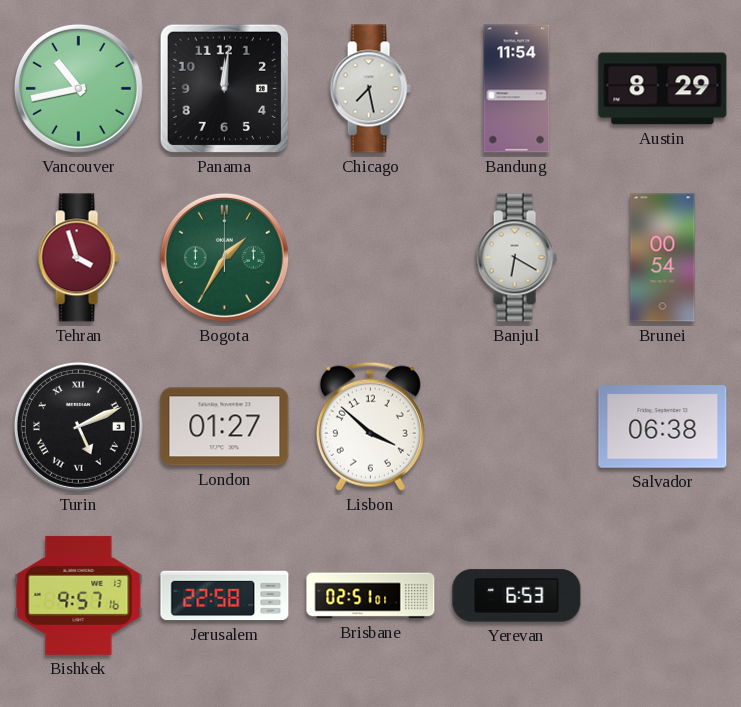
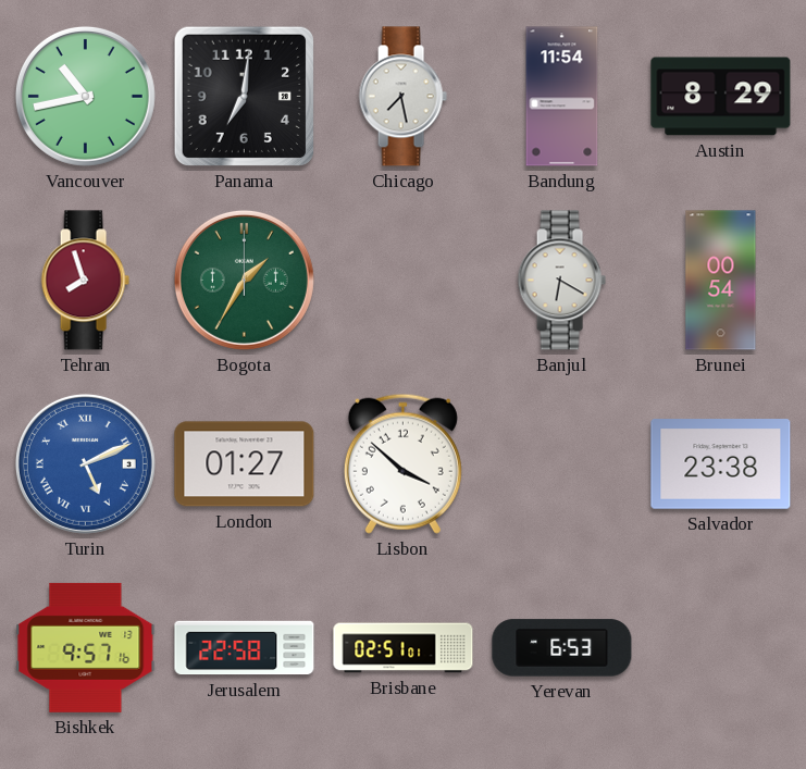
Panama: 12:01 -> 7:01 (244, 96)
Tehran: 3:57 -> 7:57 (85, 281)
Turin dial: black -> blue (85, 463)
Salvador: 06:38 -> 23:38 (721, 464)
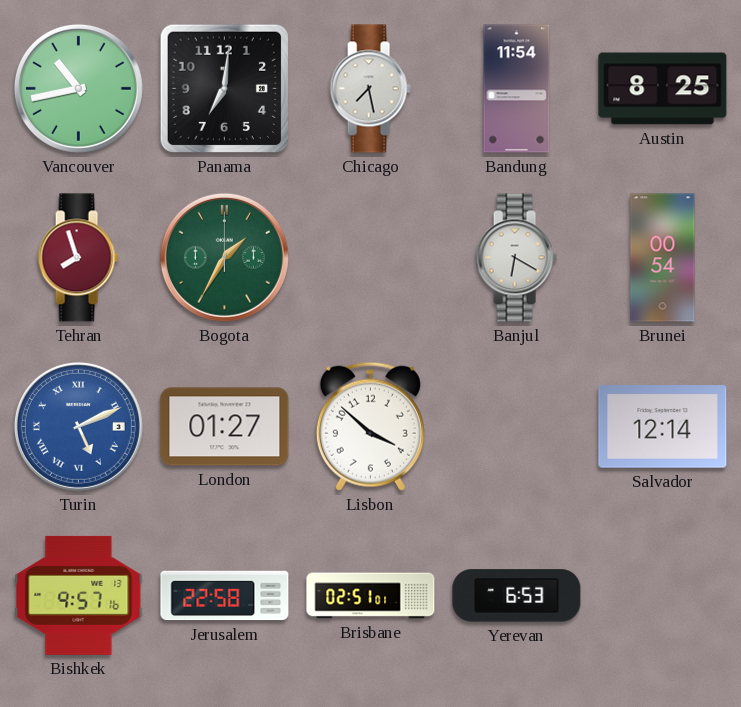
Austin: 8:29 -> 8:25 (663, 89)
Salvador: 23:38 -> 12:14 (663, 427)
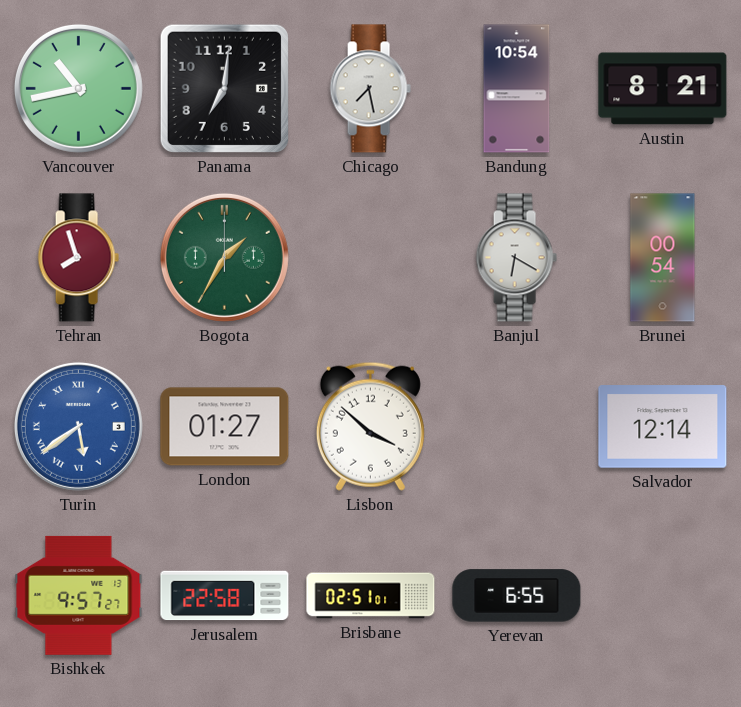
Bandung: 11:54 -> 10:54 (517, 89)
Austin: 8:25 -> 8:21 (663, 89)
Turin: 5:11 -> 5:39 (78, 426)
Bishkek: 9:57:16 -> 9:57:27 (79, 595)
Yerevan: 6:53 -> 6:55 (517, 596)
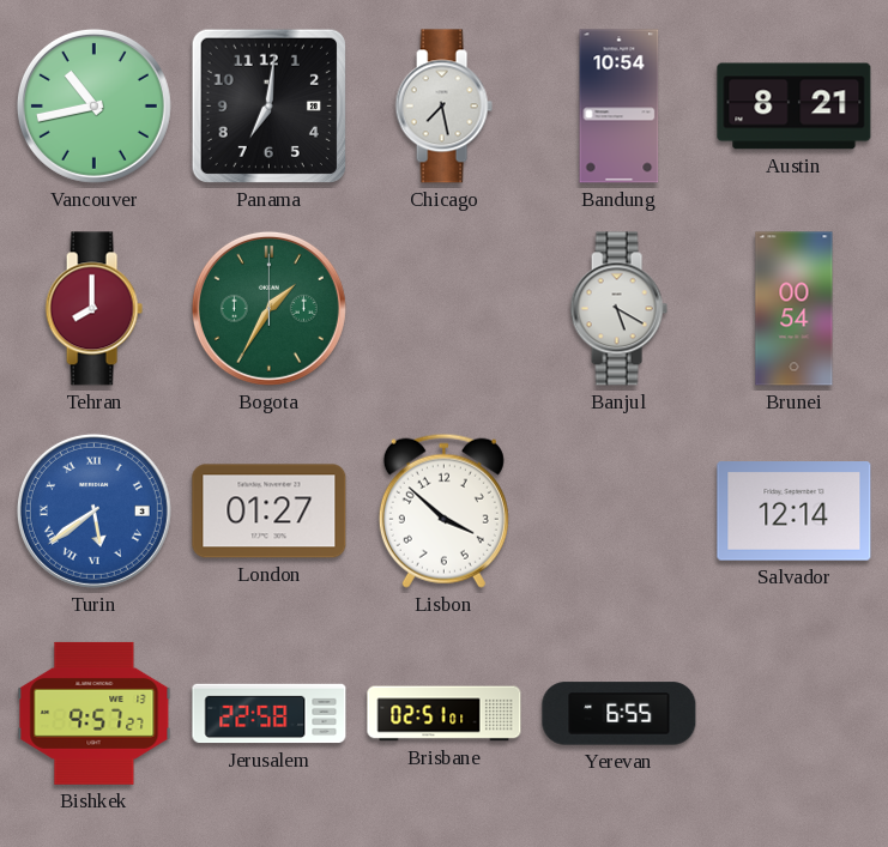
Tehran: 7:57 -> 8:00 (93, 309)
Banjul: 6:20 -> 5:20 (618, 309)
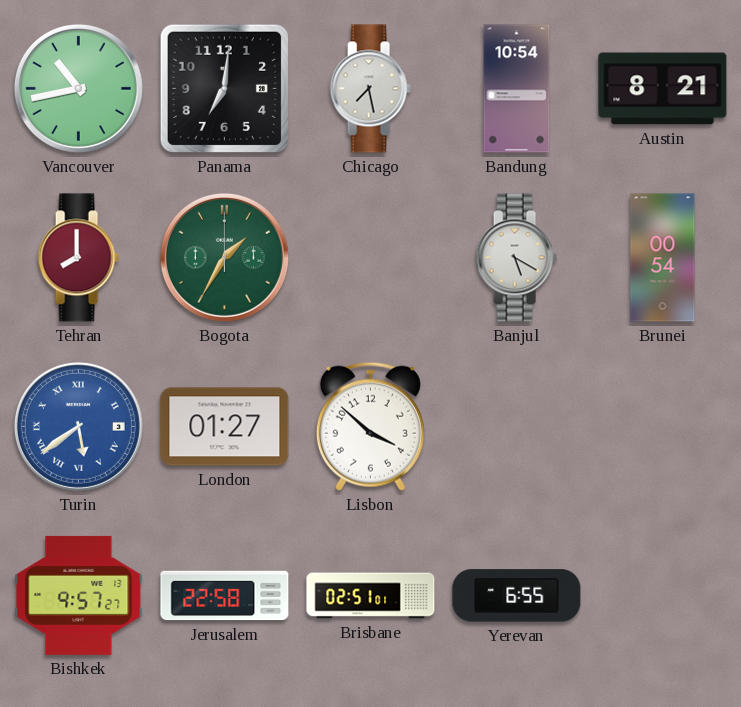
Salvador: 12:14 -> none (795, 512)
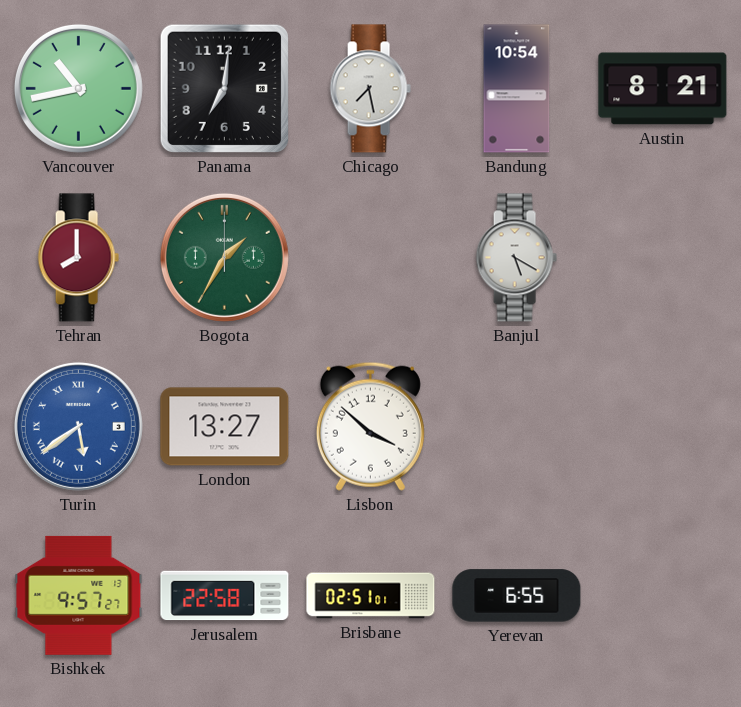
Brunei: 00:54 -> none (663, 258)
London: 01:27 -> 13:27 (225, 427)
